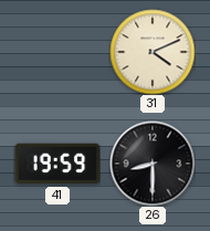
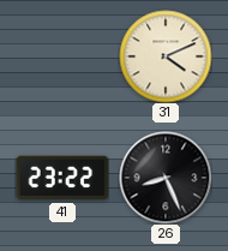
41: 19:59 -> 23:22 (62, 178)
26: 8:30 -> 8:26 (166, 178)
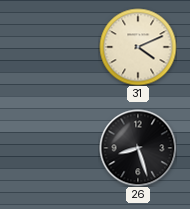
41: 23:22 -> none (62, 178)
26: 8:26 -> 8:27 (138, 148)
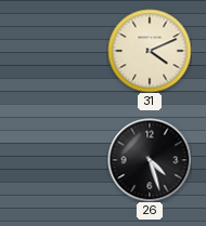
26: 8:27 -> 4:27 (150, 160)
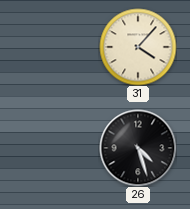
31: 4:11 -> 4:07 (138, 47)
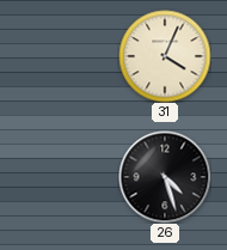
31: 4:07 -> 4:04 (165, 56)
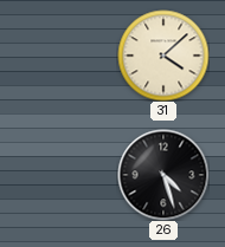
31: 4:04 -> 4:08 (163, 56)
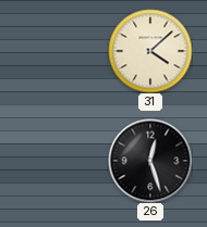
26: 4:27 -> 12:27 (150, 161)
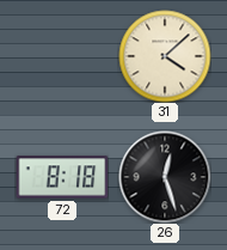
72: none -> 8:18 (62, 177)
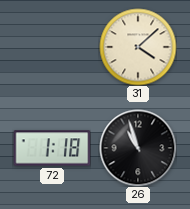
72: 8:18 -> 1:18 (52, 148)
26: 12:27 -> 10:57 (138, 148)
